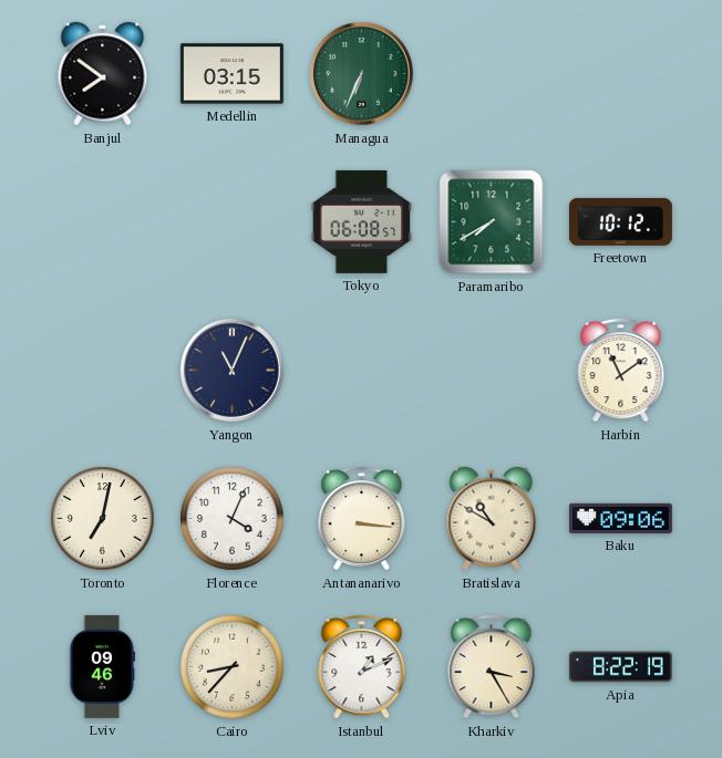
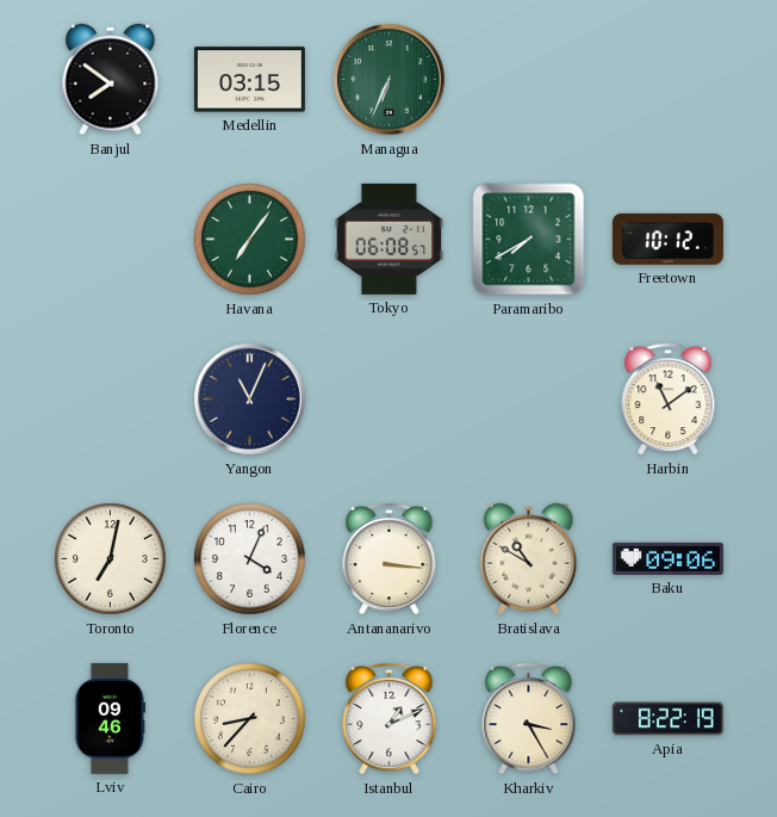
Havana: none -> 7:06 (250, 240)
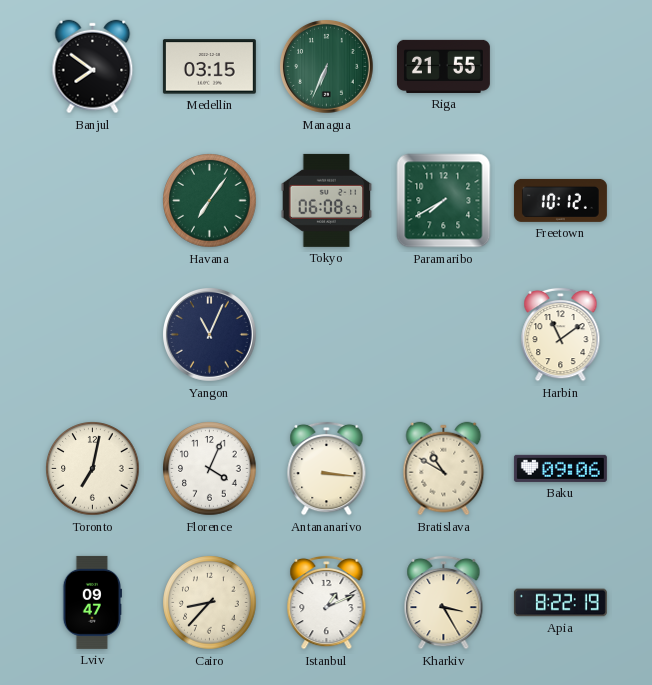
Riga: none -> 21:55 (443, 66)
Lviv: 09:46 -> 09:47 (91, 602)
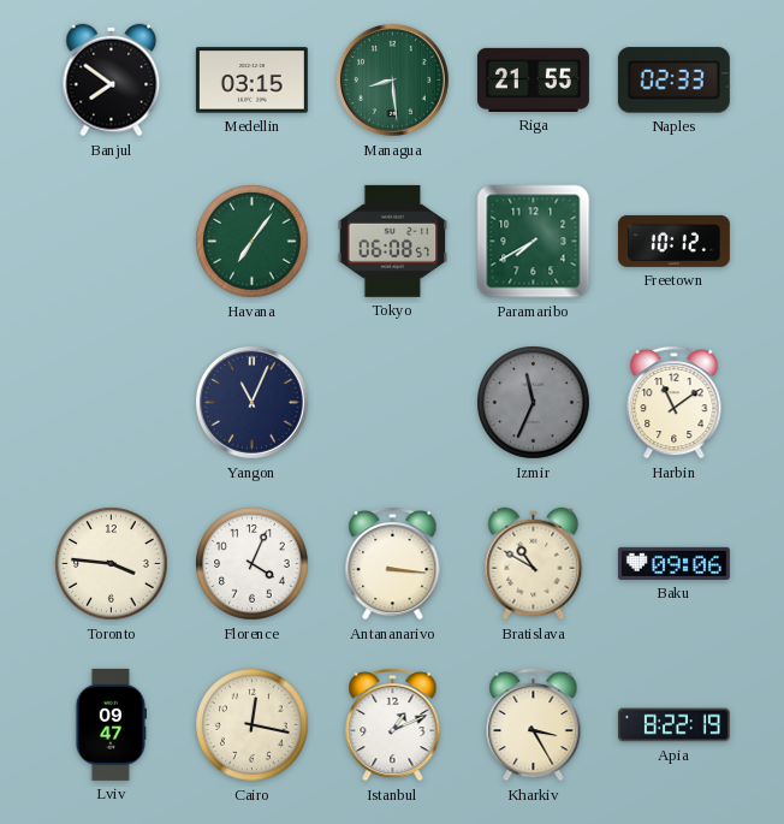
Managua: 6:34 -> 8:29 (393, 81)
Naples: none -> 02:33 (673, 81)
Izmir: none -> 11:34 (534, 403)
Toronto: 7:02 -> 3:46 (112, 564)
Cairo: 8:37 -> 12:17 (253, 725)
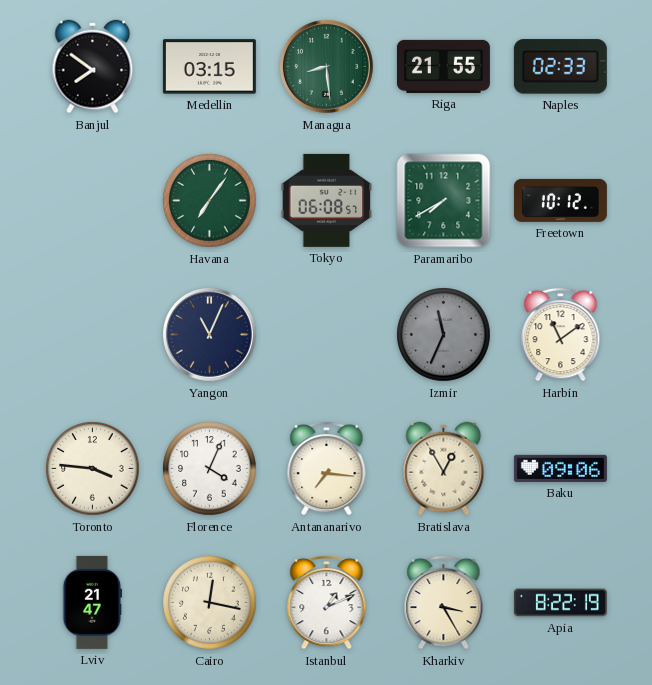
Antananarivo: 3:16 -> 7:16 (327, 468)
Bratislava: 10:50 -> 12:55 (444, 469)
Lviv: 09:47 -> 21:47 (91, 602)
